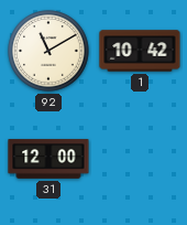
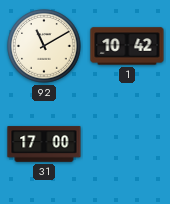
31: 12:00 -> 17:00 (44, 144)
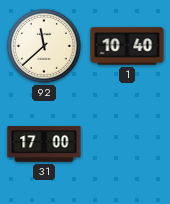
92: 11:10 -> 11:38 (44, 46)
1: 10:42 -> 10:40 (127, 46)
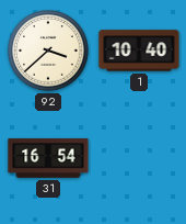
92: 11:38 -> 3:38 (48, 51)
31: 17:00 -> 16:54 (48, 158)
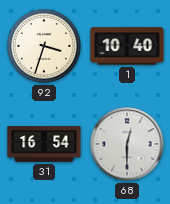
92: 3:38 -> 3:33 (44, 46)
68: none -> 12:30 (127, 144)
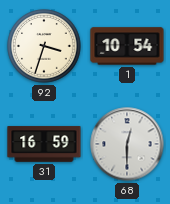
1: 10:40 -> 10:54 (127, 46)
31: 16:54 -> 16:59 (44, 144)
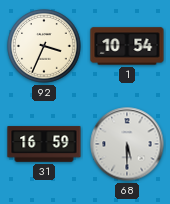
92: 3:33 -> 3:34 (44, 46)
68: 12:30 -> 5:30 (127, 144)
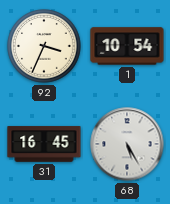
31: 16:59 -> 16:45 (44, 144)
68: 5:30 -> 5:25 (127, 144)
